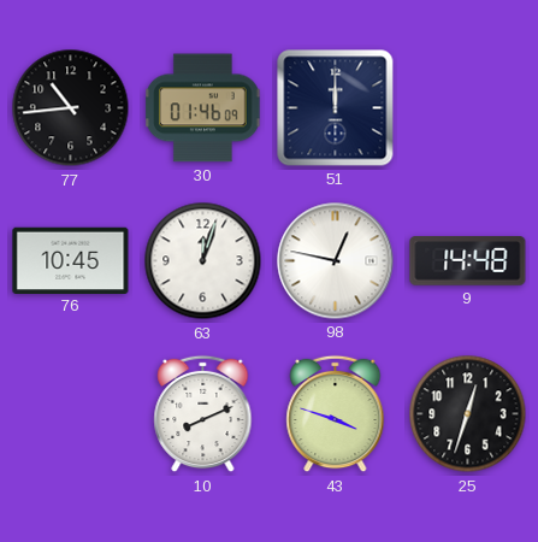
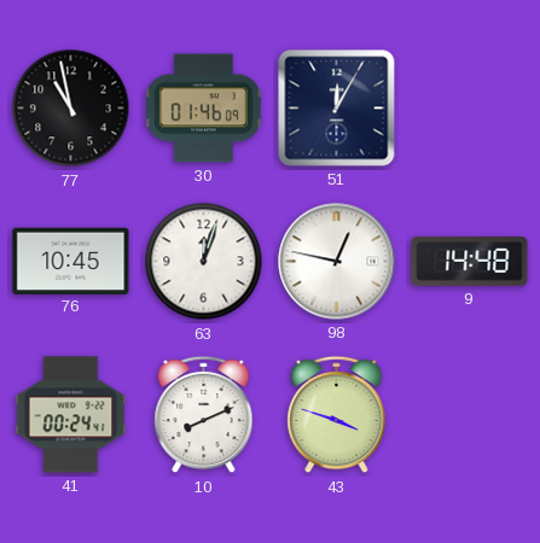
77: 10:44 -> 10:58 (71, 109)
51: 12:00 -> 12:05 (337, 109)
41: none -> 00:24 (71, 415)
25: 12:33 -> none (468, 414)
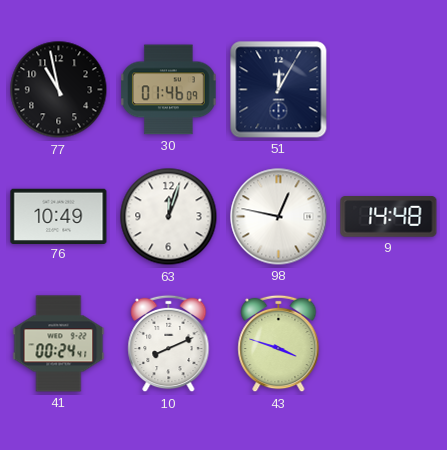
76: 10:45 -> 10:49 (59, 216)
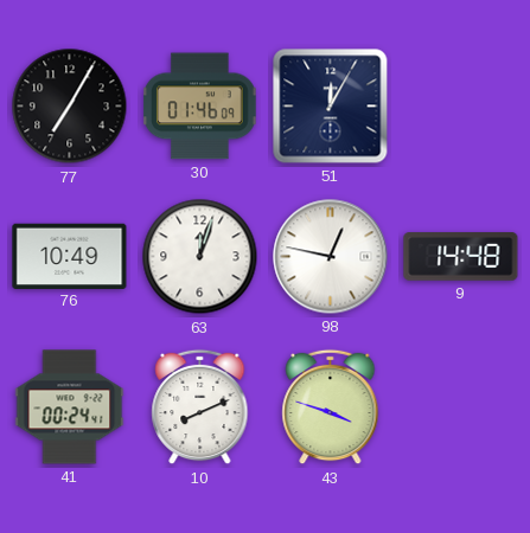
77: 10:58 -> 7:05 (70, 107)
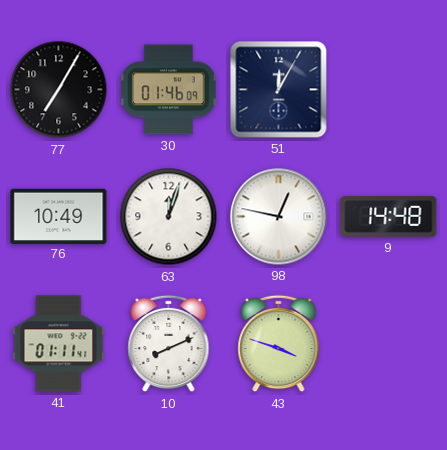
41: 00:24 -> 01:11 (59, 344)
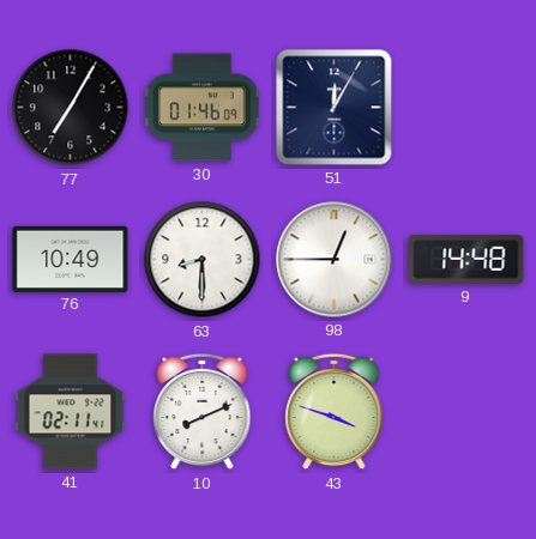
63: 12:03 -> 8:30 (203, 260)
98: 12:47 -> 12:45 (335, 260)
41: 01:11 -> 02:11 (71, 412)
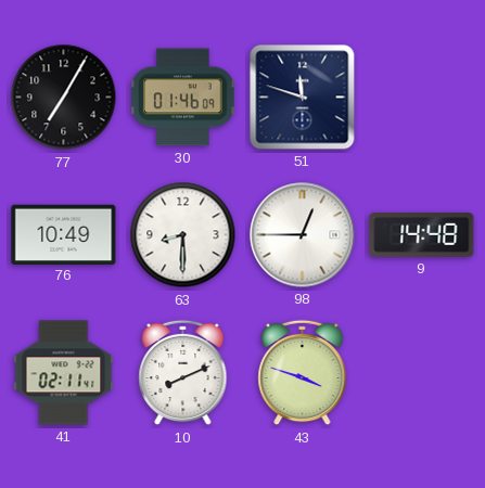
51: 12:05 -> 11:48 (303, 98)
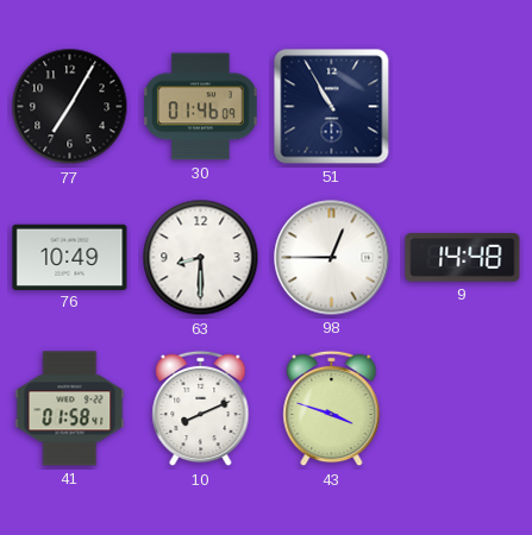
51: 11:48 -> 10:55 (332, 107)
41: 02:11 -> 01:58 (70, 409)
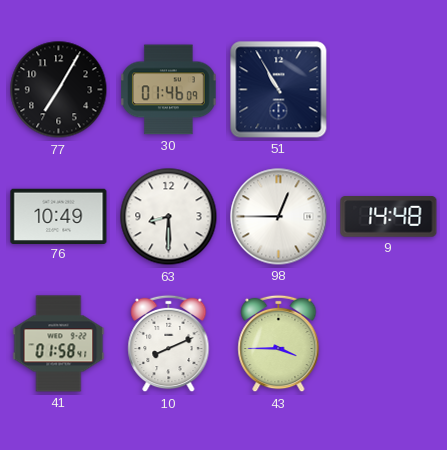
43: 3:48 -> 3:45 (279, 344)
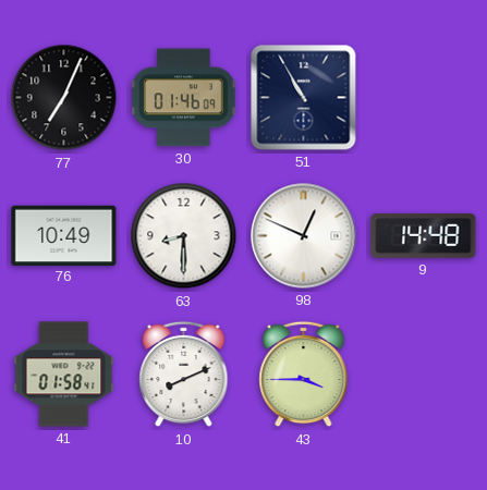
77: 7:05 -> 7:04 (64, 98)
98: 12:45 -> 12:49 (304, 236)
